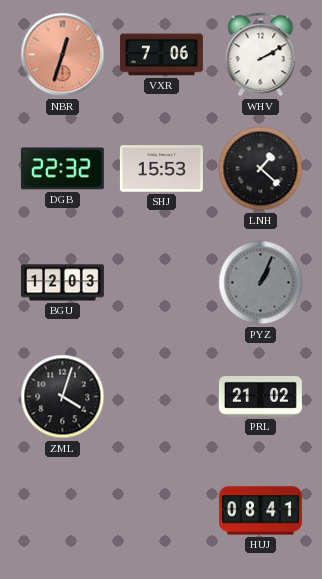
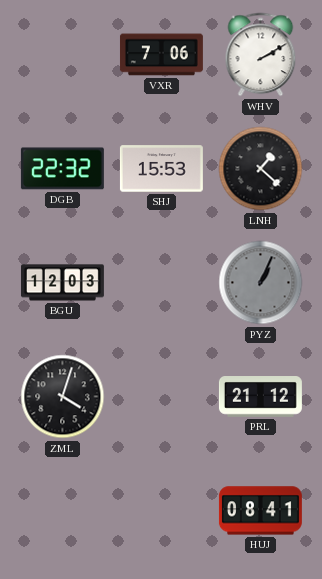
NBR: 12:33 -> none (63, 55)
PRL: 21:02 -> 21:12 (260, 397)
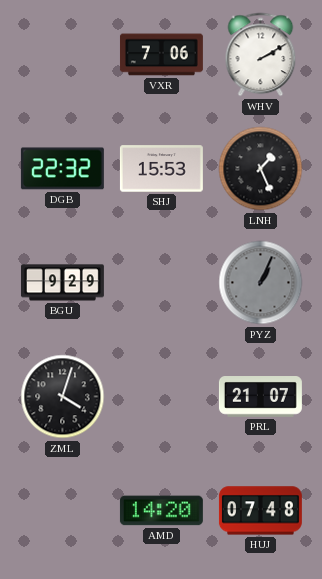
LNH: 1:22 -> 1:26 (261, 169)
BGU: 12:03 -> 9:29 (62, 283)
PRL: 21:12 -> 21:07 (260, 397)
AMD: none -> 14:20 (161, 511)
HUJ: 08:41 -> 07:48 (260, 511)
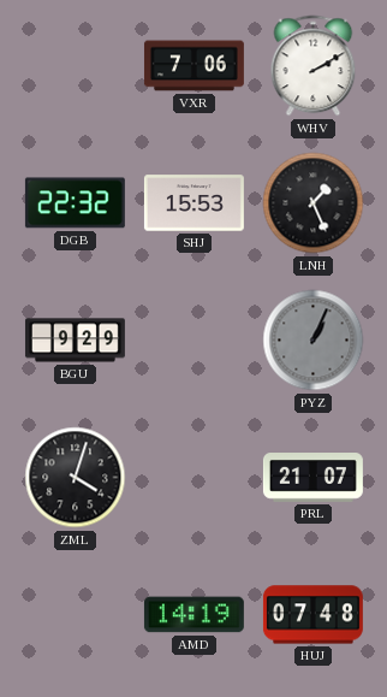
AMD: 14:20 -> 14:19 (194, 615)
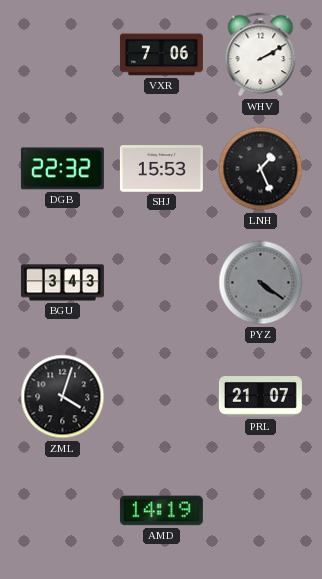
BGU: 9:29 -> 3:43 (62, 283)
PYZ: 1:04 -> 4:21 (261, 283)
HUJ: 07:48 -> none (312, 615)
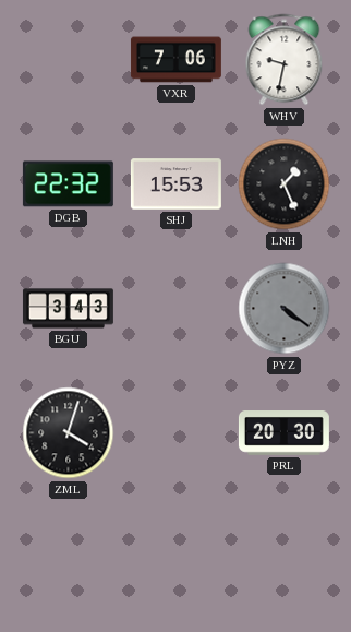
WHV: 2:10 -> 9:32 (285, 60)
PRL: 21:07 -> 20:30 (283, 433)
AMD: 14:19 -> none (161, 511)
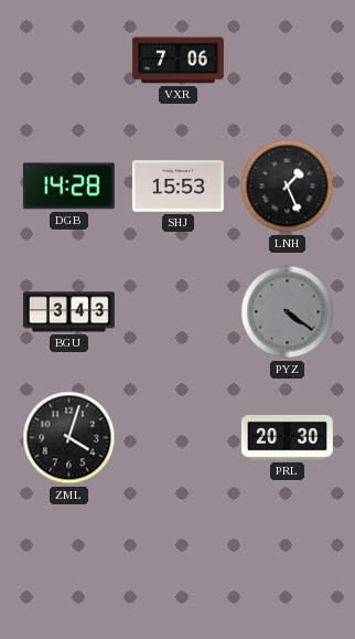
WHV: 9:32 -> none (285, 60)
DGB: 22:32 -> 14:28 (68, 187)
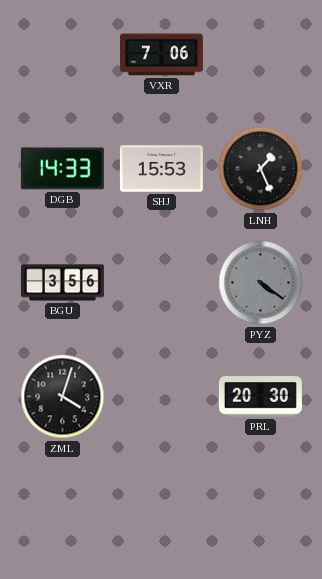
DGB: 14:28 -> 14:33 (62, 169)
BGU: 3:43 -> 3:56 (62, 283)
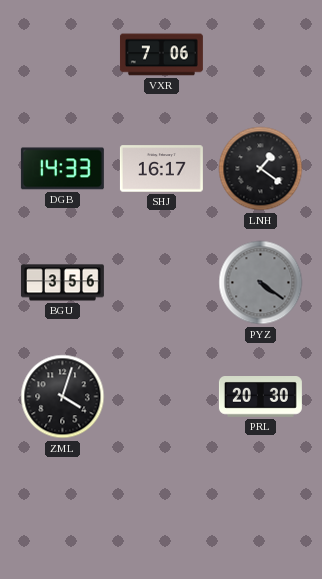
SHJ: 15:53 -> 16:17 (161, 169)
LNH: 1:26 -> 1:21 (261, 169)
